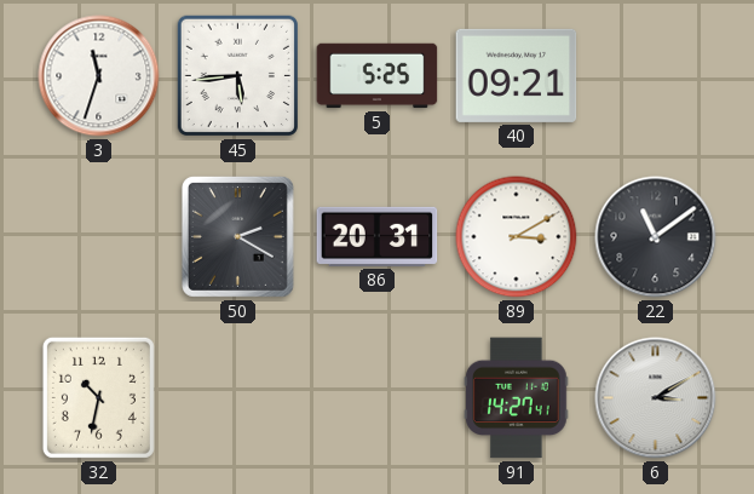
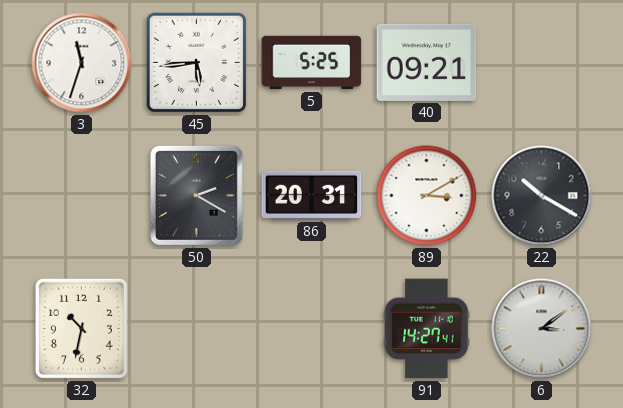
22: 11:09 -> 10:20 (542, 196)
6: 3:10 -> 3:09 (542, 329)
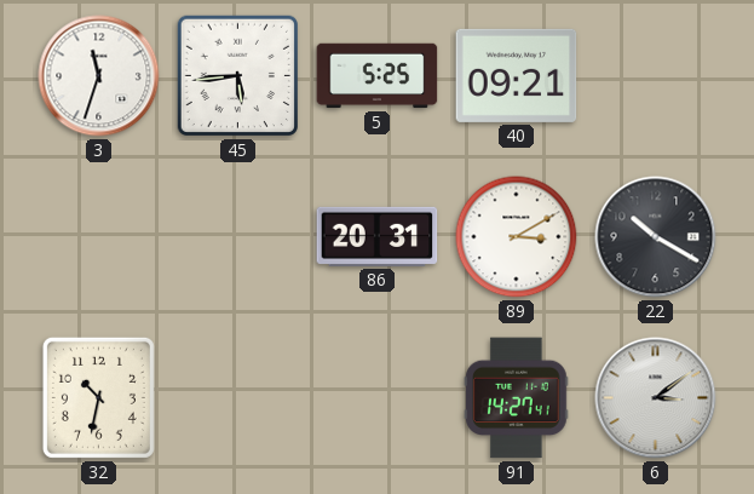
50: 2:20 -> none (196, 195)
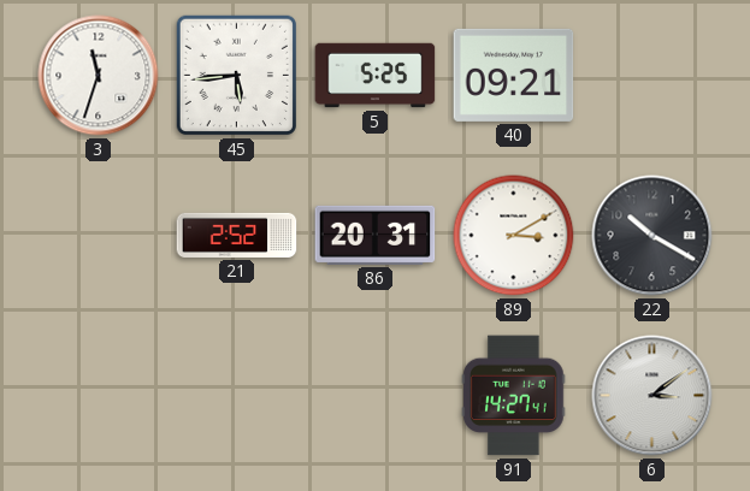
21: none -> 2:52 (237, 235)
32: 10:32 -> none (98, 397)
